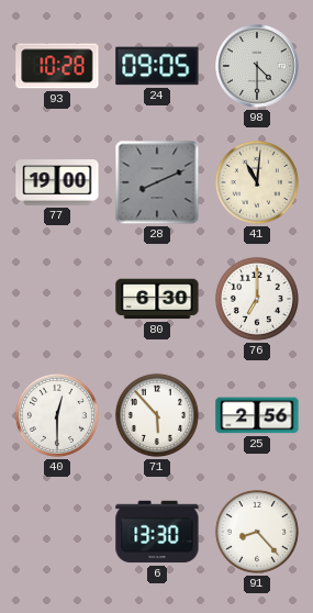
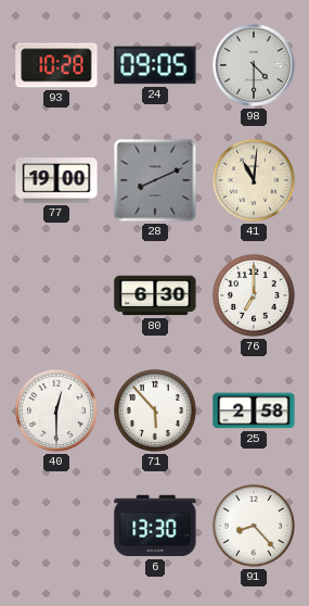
25: 2:56 -> 2:58 (254, 411)
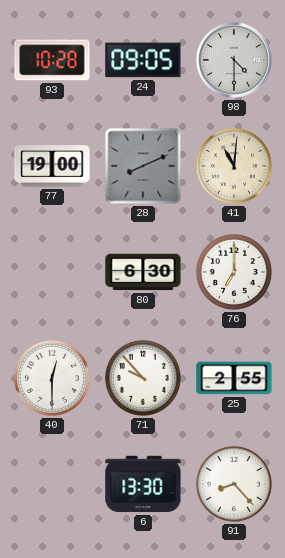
71: 5:53 -> 9:53 (143, 378)
25: 2:58 -> 2:55 (234, 378)
